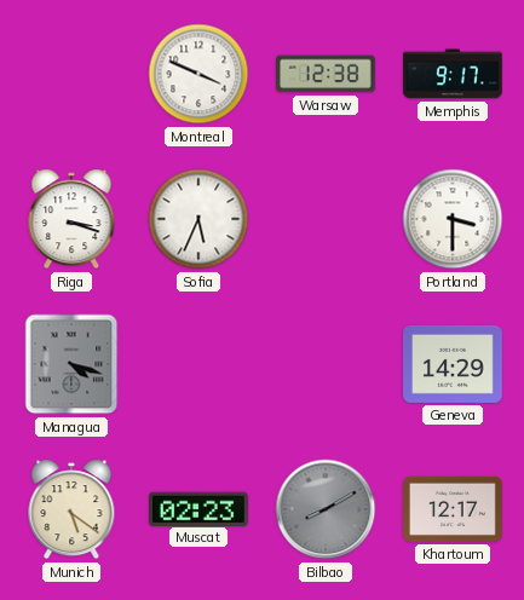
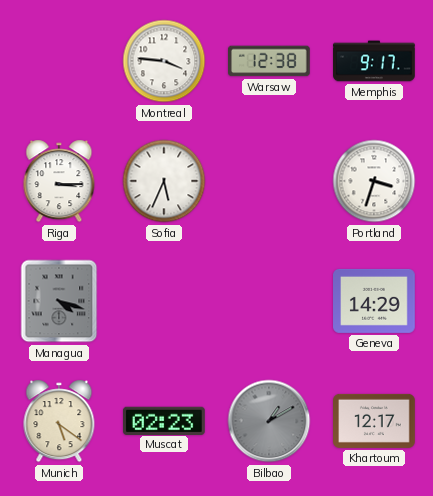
Montreal: 3:49 -> 3:46 (164, 61)
Riga: 3:18 -> 3:15 (59, 181)
Portland: 3:30 -> 3:33 (374, 181)
Bilbao: 8:10 -> 1:10 (269, 421)
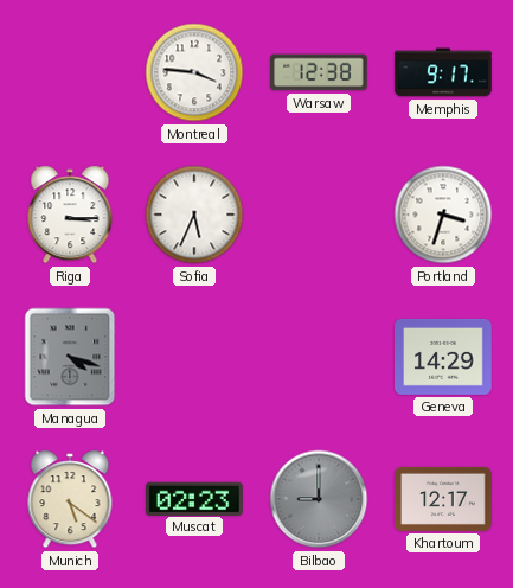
Bilbao: 1:10 -> 9:00 (319, 499)
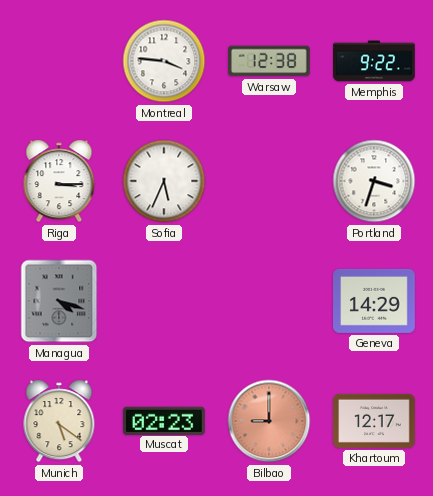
Memphis: 9:17 -> 9:22 (374, 61)
Bilbao dial: grey -> salmon (269, 421)
